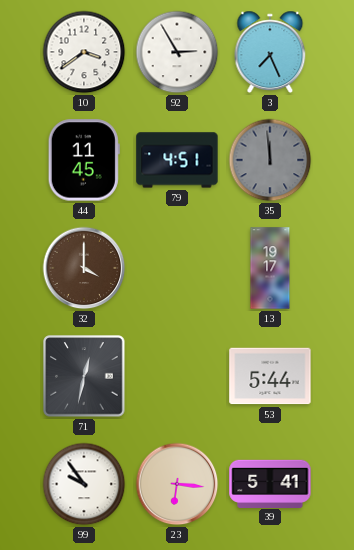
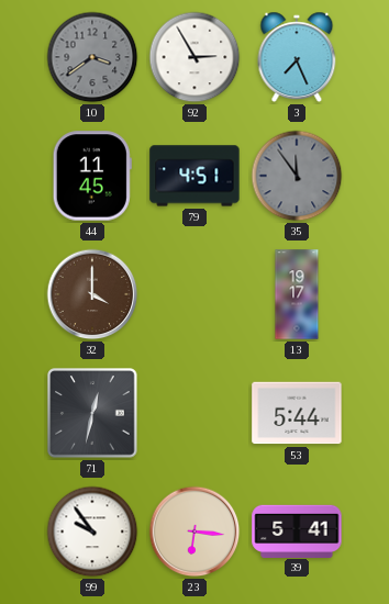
10 dial: white -> grey (92, 57)
35: 11:59 -> 11:54 (297, 176)
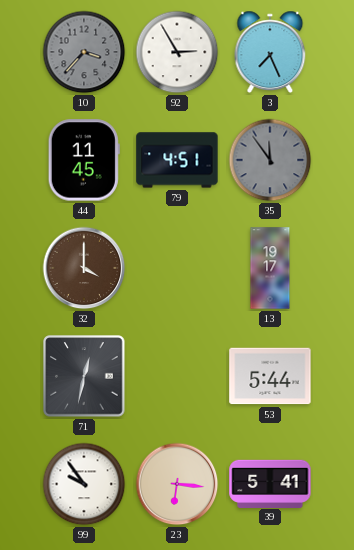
10: 3:39 -> 3:37 (84, 52)
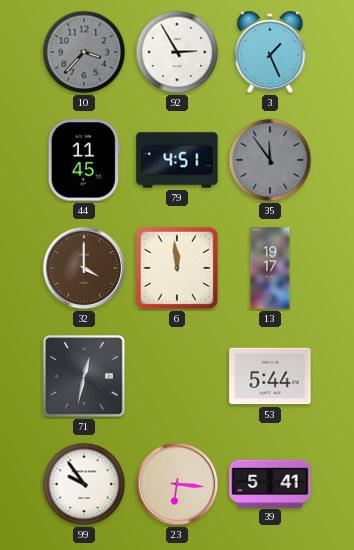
3: 7:26 -> 1:26 (270, 52)
6: none -> 11:59 (177, 268)
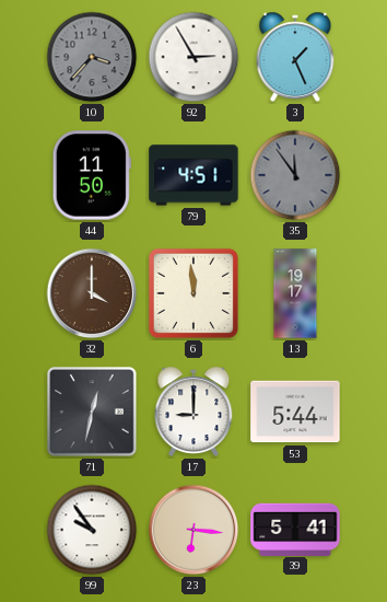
44: 11:45 -> 11:50 (92, 175)
17: none -> 9:00 (193, 412)
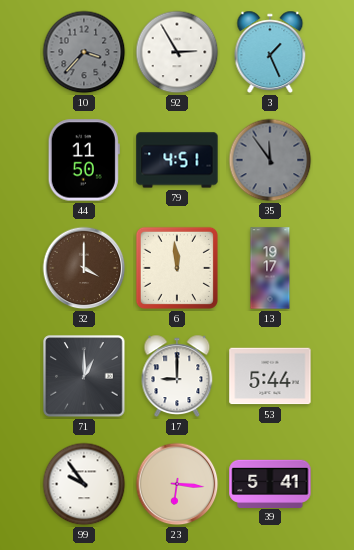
71: 12:32 -> 1:00 (84, 376)
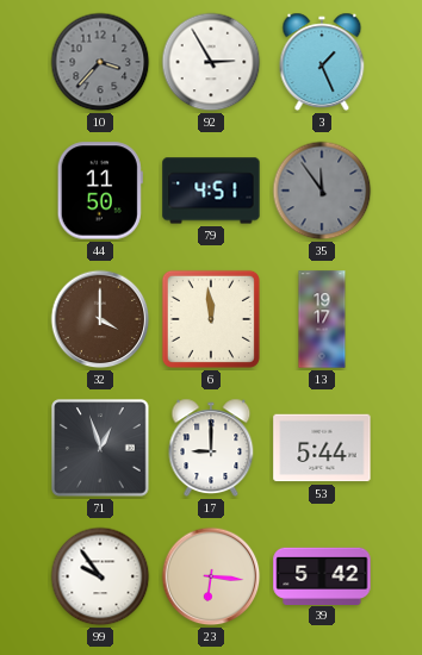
71: 1:00 -> 12:57 (100, 448)
39: 5:41 -> 5:42 (322, 575)
